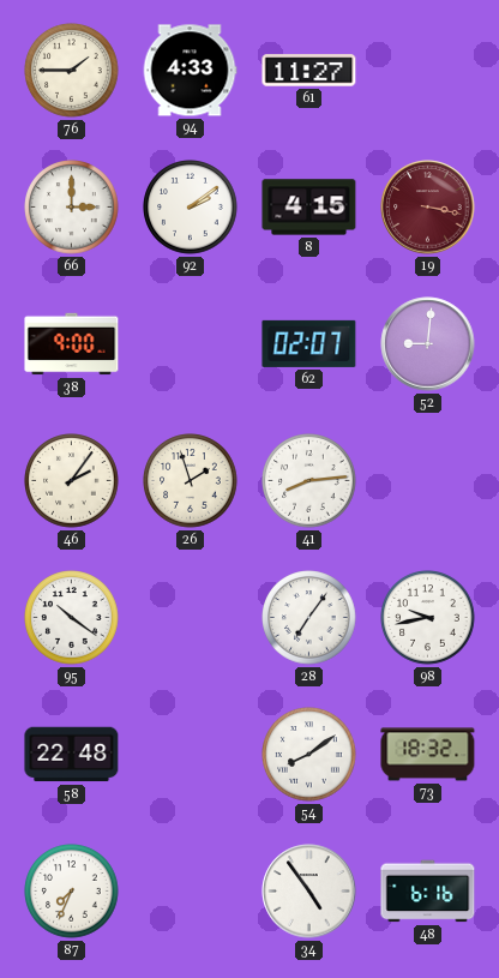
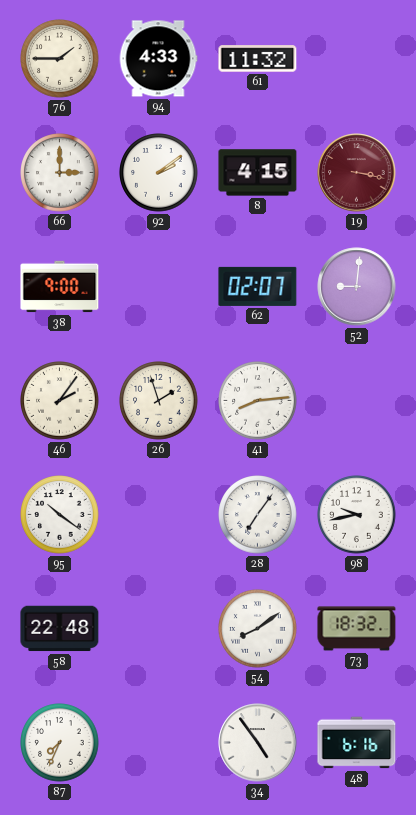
61: 11:27 -> 11:32 (258, 59)
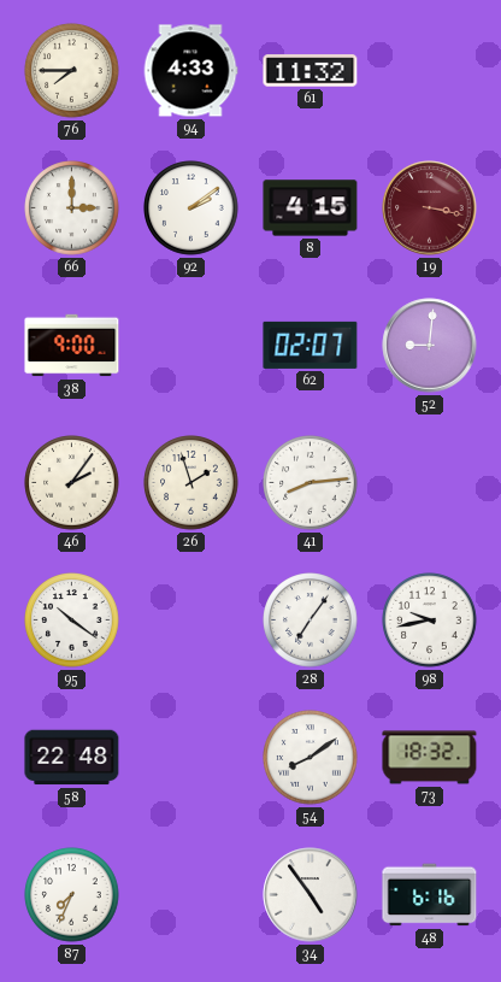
76: 1:45 -> 7:45 (72, 71)
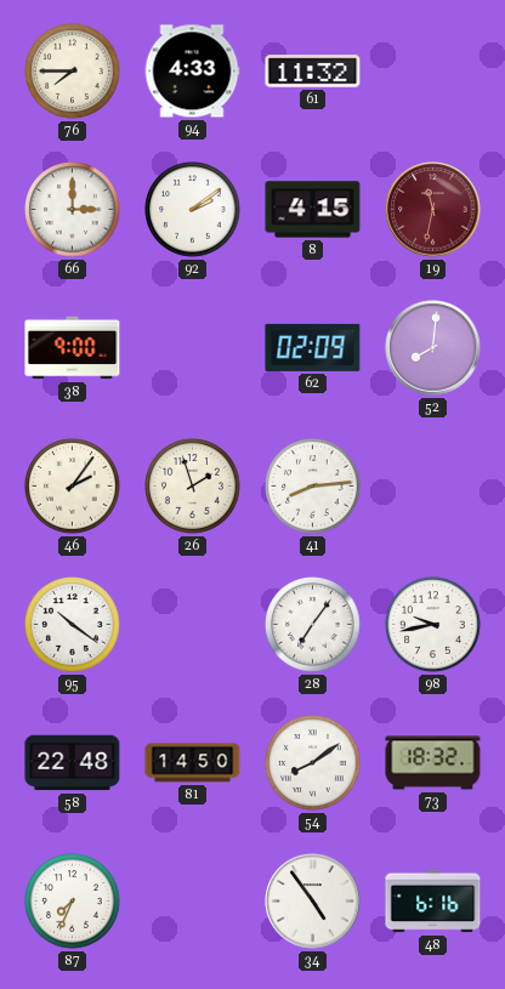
19: 3:17 -> 11:32 (433, 210)
62: 02:07 -> 02:09 (313, 347)
52: 9:01 -> 8:01 (433, 348)
81: none -> 14:50 (193, 763)
